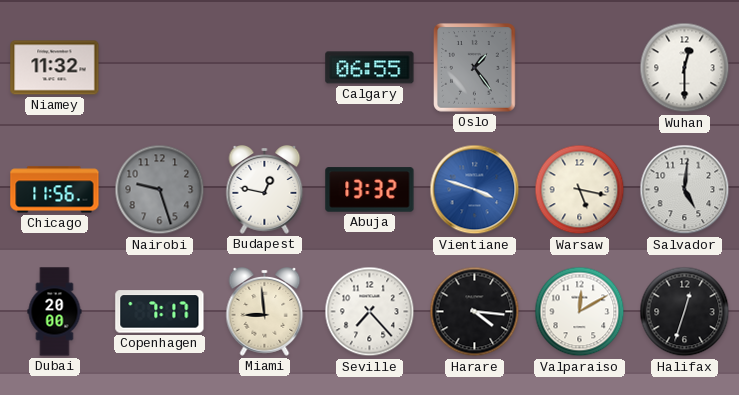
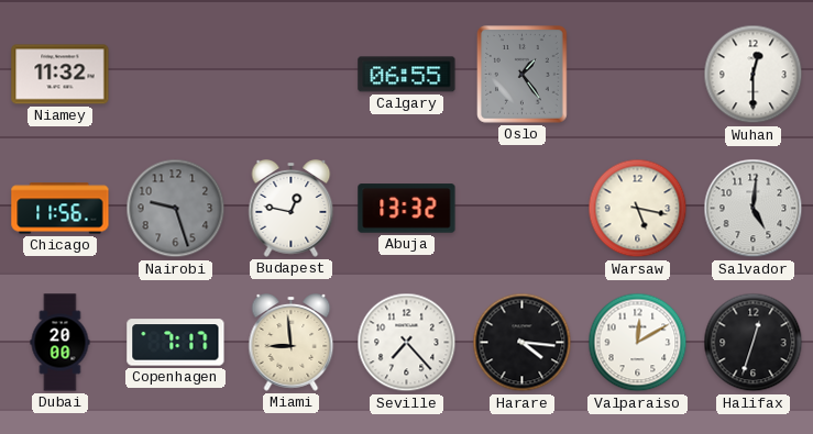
Vientiane: 3:48 -> none (475, 190)
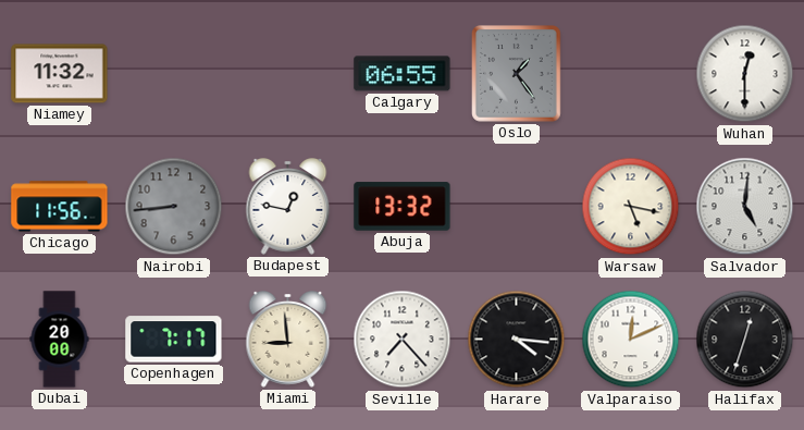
Nairobi: 9:27 -> 8:44 (174, 207)
Valparaiso: 12:10 -> 12:11 (631, 340)
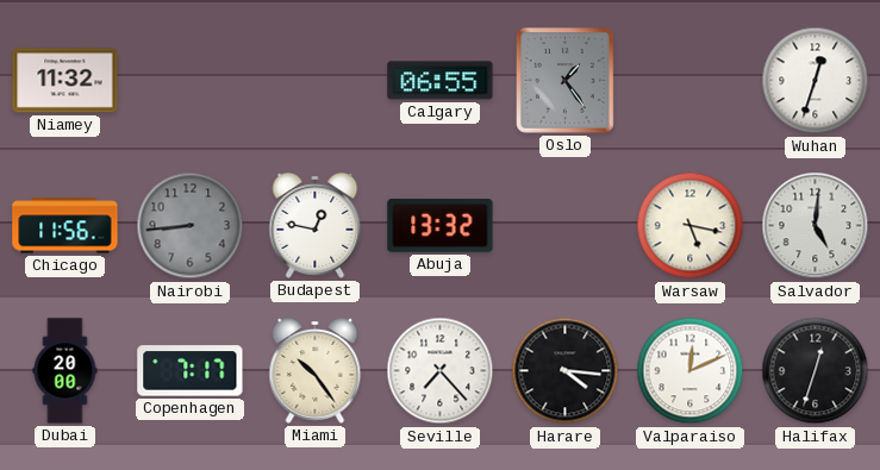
Wuhan: 12:30 -> 12:33 (816, 81)
Miami: 8:59 -> 10:24 (316, 371)
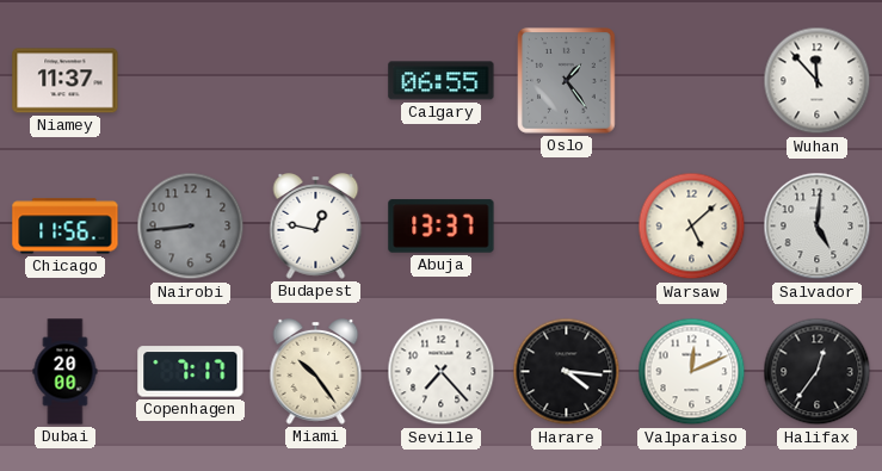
Niamey: 11:32 -> 11:37 (66, 81)
Wuhan: 12:33 -> 11:53 (818, 81)
Abuja: 13:32 -> 13:37 (442, 227)
Warsaw: 5:17 -> 5:08 (692, 227)
Halifax: 12:33 -> 12:36 (818, 372)
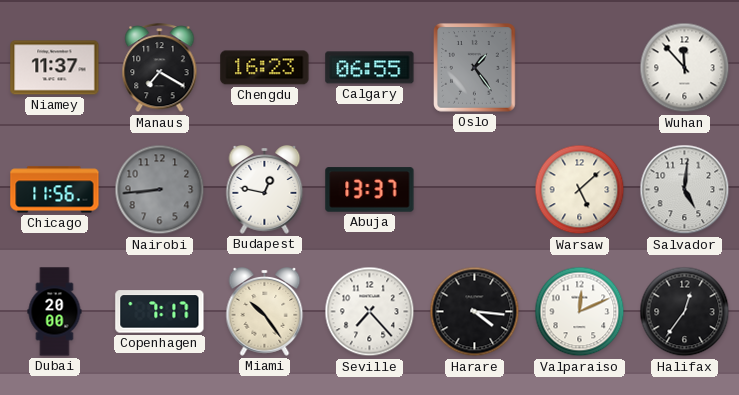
Manaus: none -> 7:20 (160, 69)
Chengdu: none -> 16:23 (265, 68)
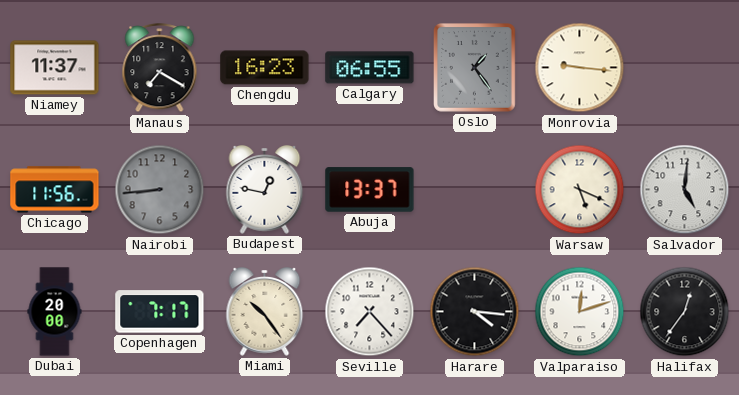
Monrovia: none -> 9:16 (580, 68)
Wuhan: 11:53 -> none (685, 68)
Warsaw: 5:08 -> 5:19 (580, 190)
Valparaiso: 12:11 -> 12:12 (580, 312)
